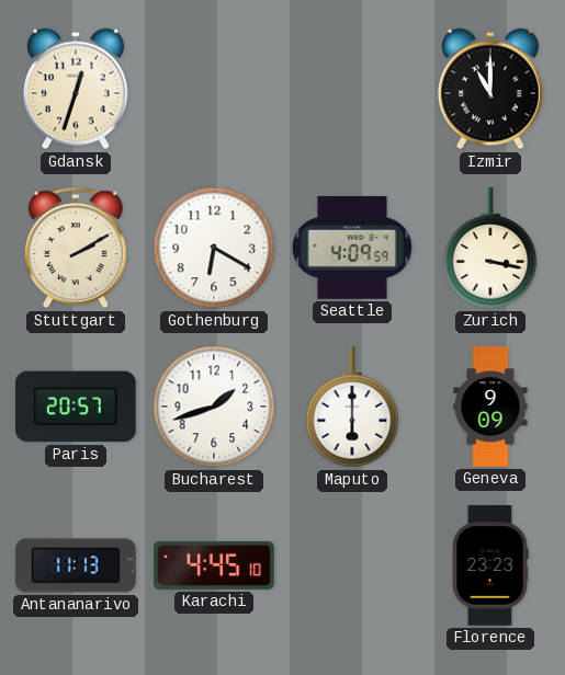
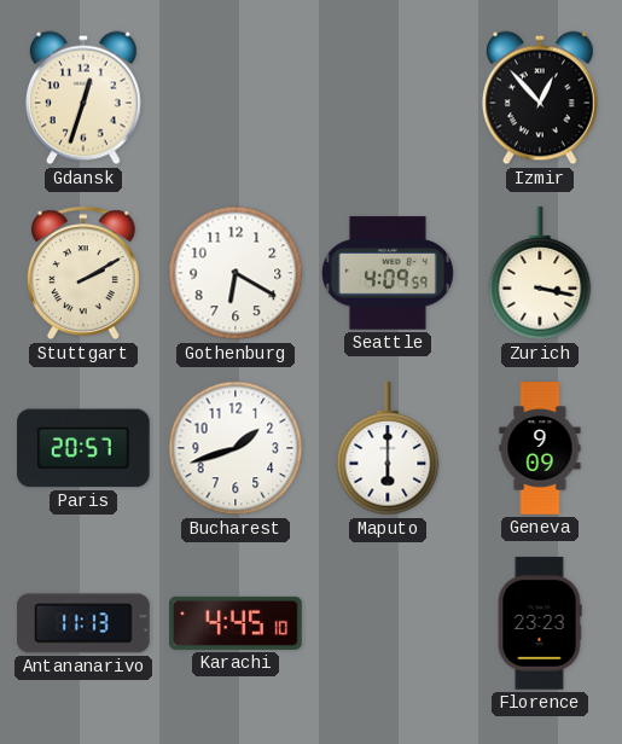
Izmir: 11:00 -> 12:53 (540, 98)
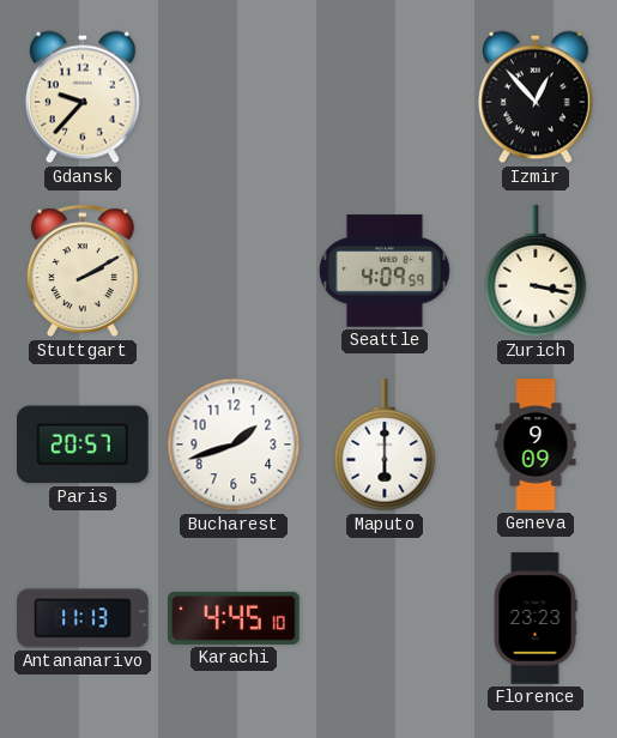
Gdansk: 12:33 -> 9:37 (83, 97)
Gothenburg: 6:20 -> none (236, 273)
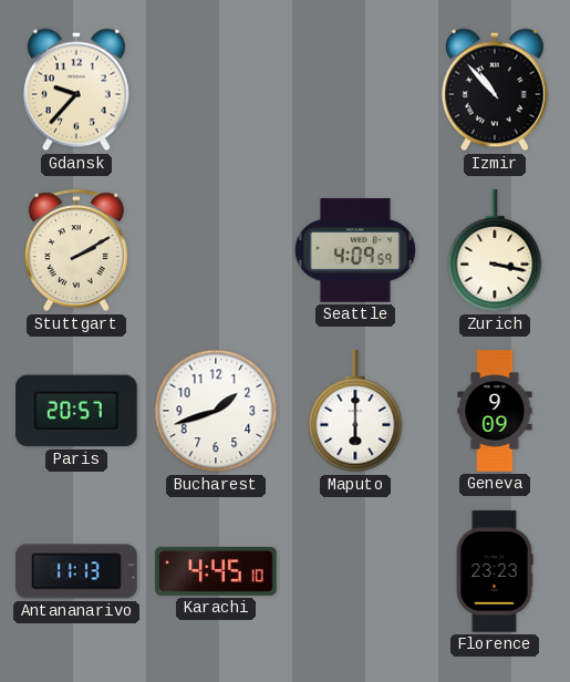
Izmir: 12:53 -> 10:53 (495, 90)
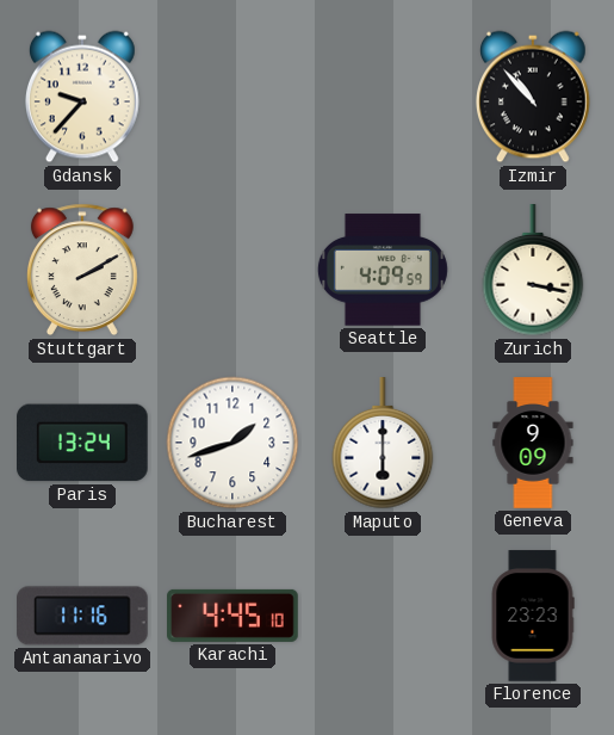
Paris: 20:57 -> 13:24 (83, 443)
Antananarivo: 11:13 -> 11:16 (83, 616)
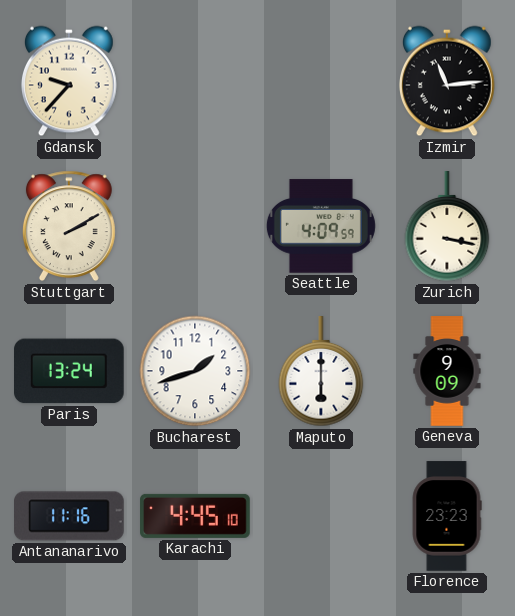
Izmir: 10:53 -> 11:14 (447, 81)
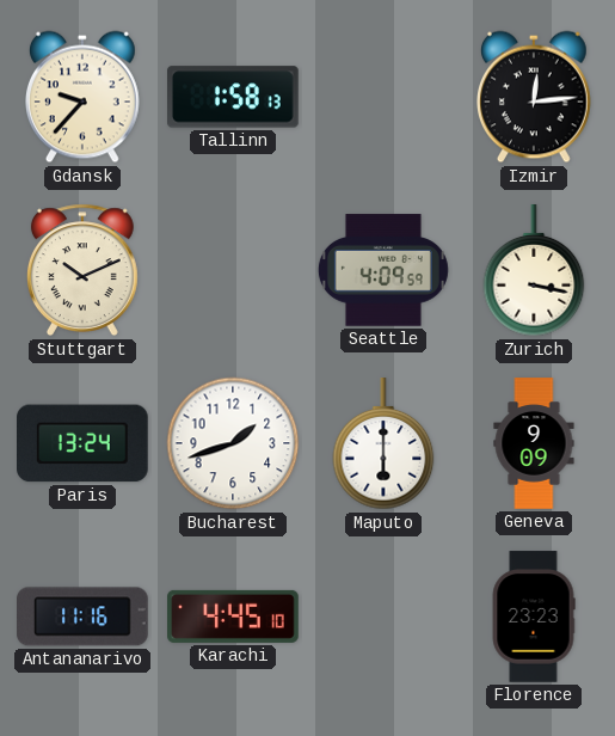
Tallinn: none -> 1:58 (234, 97)
Izmir: 11:14 -> 12:14 (534, 97)
Stuttgart: 2:10 -> 10:11 (82, 270)
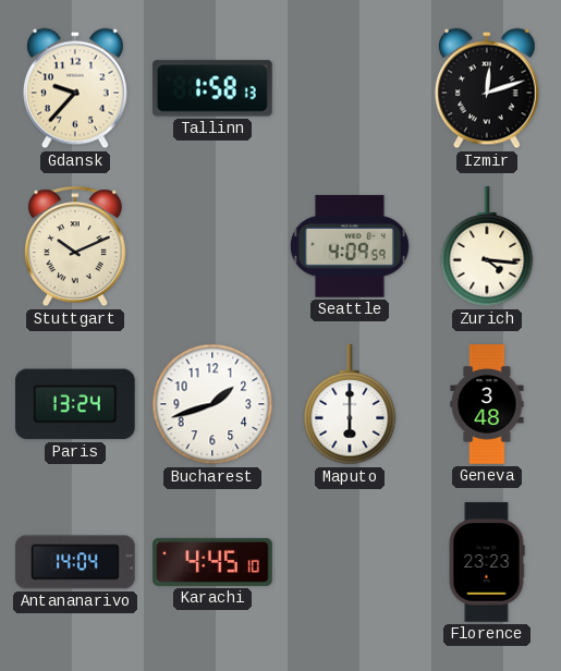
Izmir: 12:14 -> 12:12 (487, 88)
Zurich: 3:17 -> 4:16 (487, 247)
Geneva: 9:09 -> 3:48 (487, 404)
Antananarivo: 11:16 -> 14:04 (76, 562)
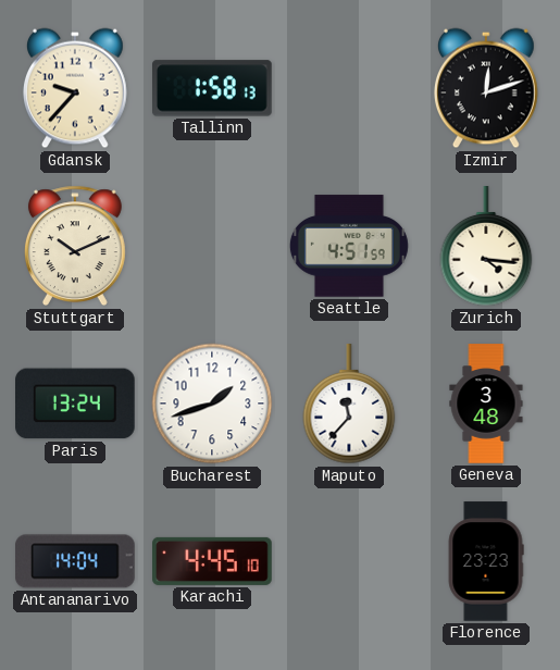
Seattle: 4:09 -> 4:51 (349, 246)
Maputo: 6:00 -> 11:37 (349, 405)
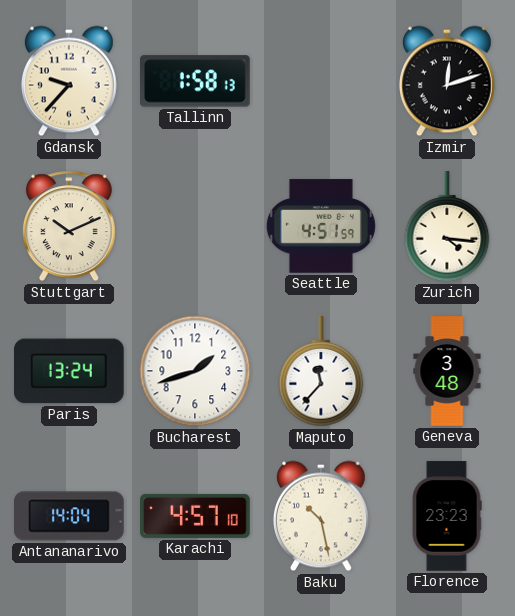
Karachi: 4:45 -> 4:57 (195, 516)
Baku: none -> 10:28 (321, 516)
